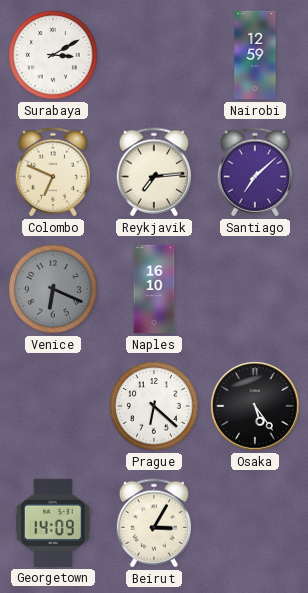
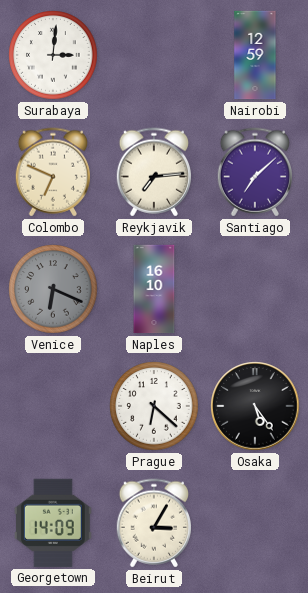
Surabaya: 3:10 -> 3:01 (53, 55)
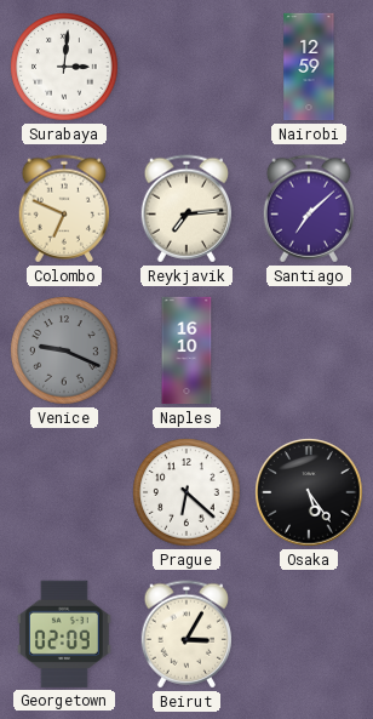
Venice: 6:19 -> 9:19 (64, 350)
Georgetown: 14:09 -> 02:09 (64, 634)
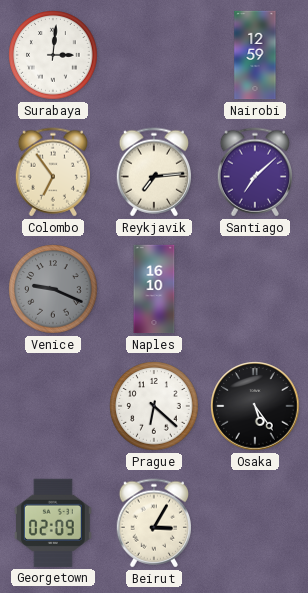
Colombo: 6:49 -> 6:54 (52, 172)
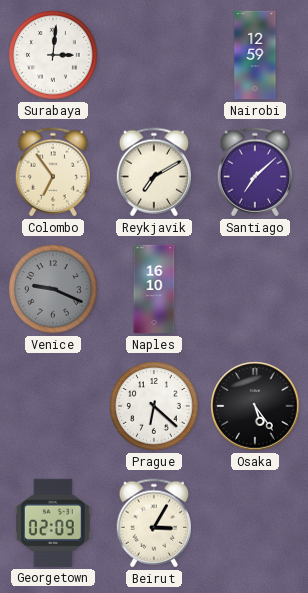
Reykjavik: 7:14 -> 7:10 (153, 172)
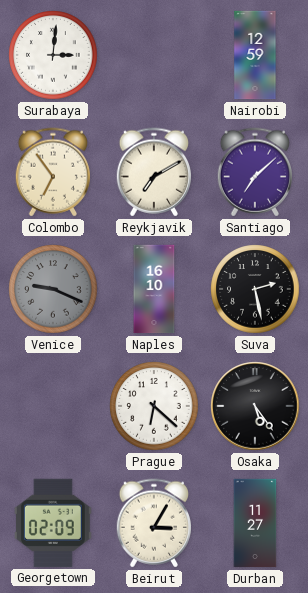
Suva: none -> 2:28 (255, 289)
Durban: none -> 11:27 (255, 523)
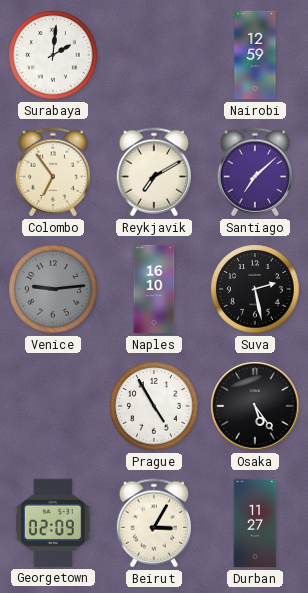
Surabaya: 3:01 -> 2:01 (53, 55)
Venice: 9:19 -> 9:14 (53, 289)
Prague: 6:22 -> 4:55 (154, 406)
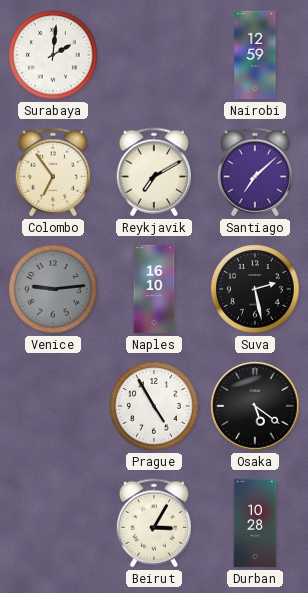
Osaka: 5:24 -> 5:21 (255, 406)
Georgetown: 02:09 -> none (53, 523)
Durban: 11:27 -> 10:28 (255, 523)
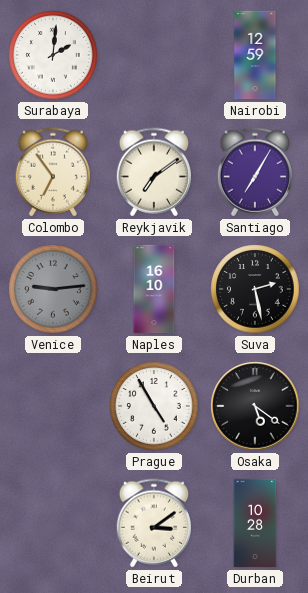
Reykjavik: 7:10 -> 7:09 (153, 172)
Santiago: 7:08 -> 7:05 (254, 172)
Beirut: 3:05 -> 3:09 (153, 523)
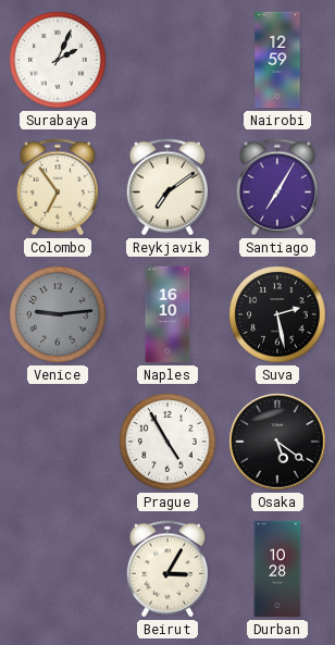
Surabaya: 2:01 -> 2:04 (58, 60)
Beirut: 3:09 -> 3:05 (166, 569)
